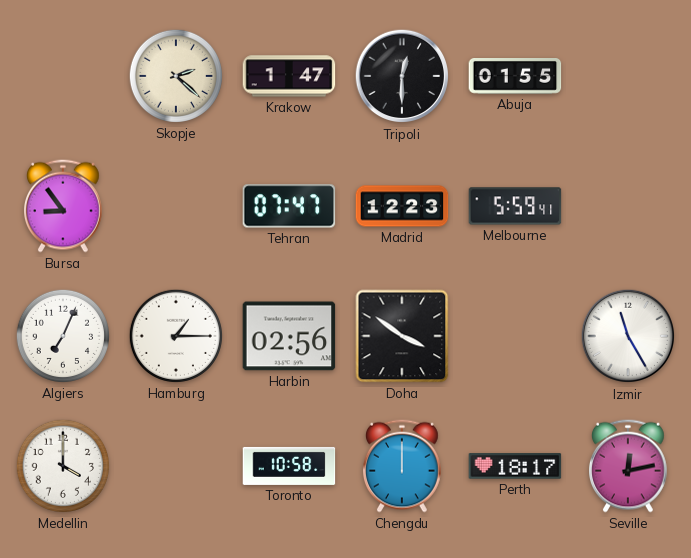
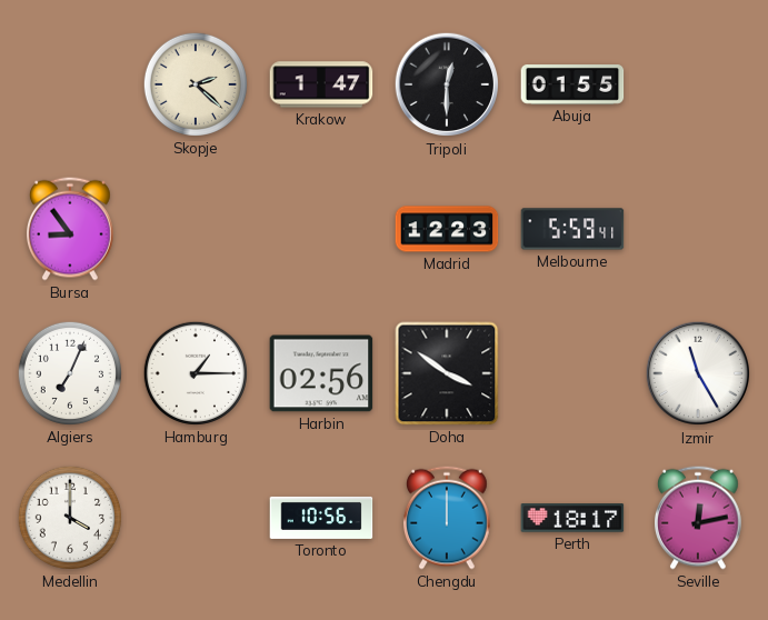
Tehran: 07:47 -> none (289, 206)
Toronto: 10:58 -> 10:56 (321, 518)
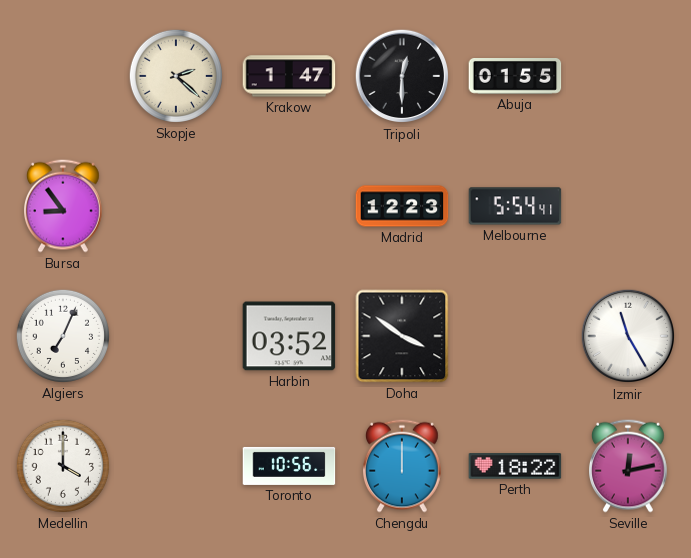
Melbourne: 5:59 -> 5:54 (515, 206)
Hamburg: 1:15 -> none (196, 373)
Harbin: 02:56 -> 03:52 (289, 336)
Perth: 18:17 -> 18:22 (515, 466)
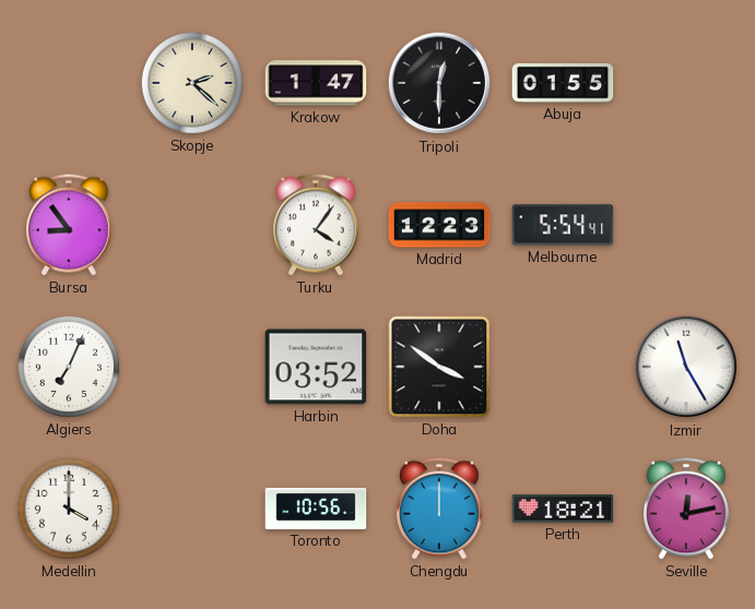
Turku: none -> 4:06 (317, 225)
Perth: 18:22 -> 18:21 (563, 509)
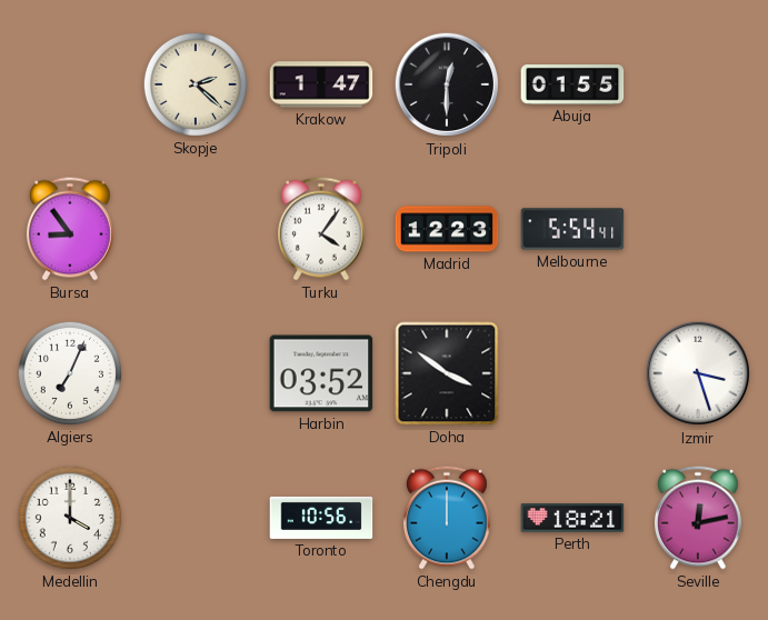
Izmir: 11:25 -> 3:27 (698, 373)
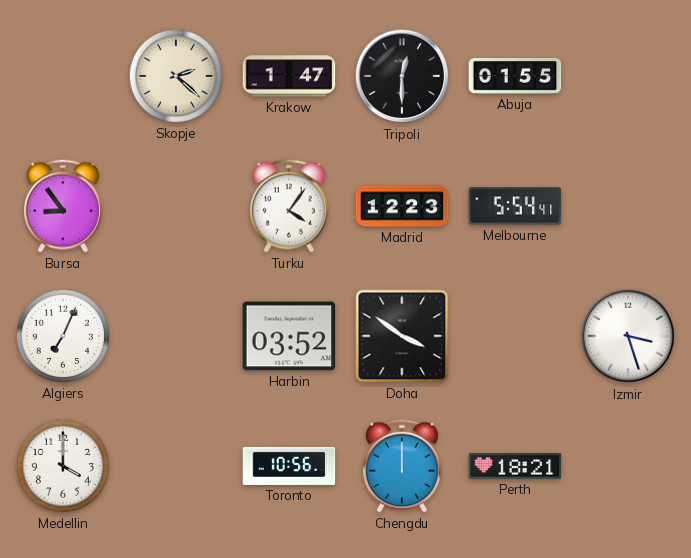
Seville: 12:13 -> none (699, 518)
